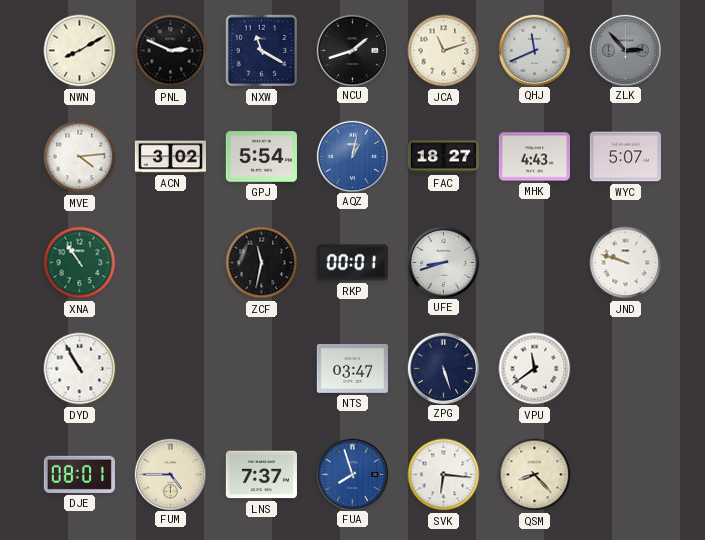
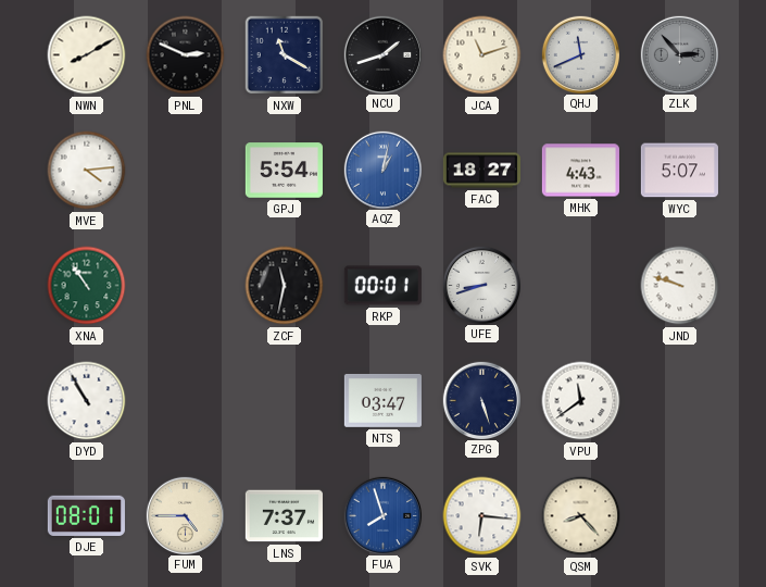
ACN: 3:02 -> none (170, 157)
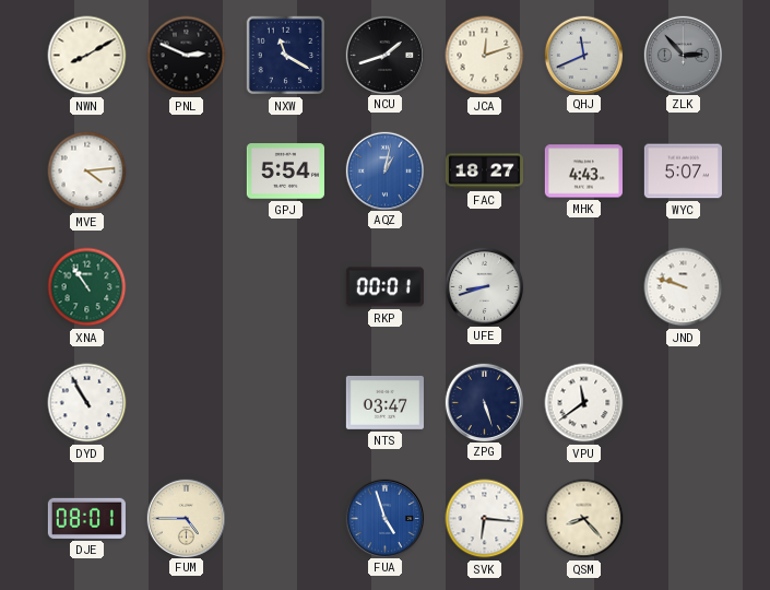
JCA: 11:12 -> 12:12 (485, 56)
ZCF: 11:32 -> none (285, 286)
LNS: 7:37 -> none (284, 516)
FUA: 7:57 -> 4:57 (384, 518)
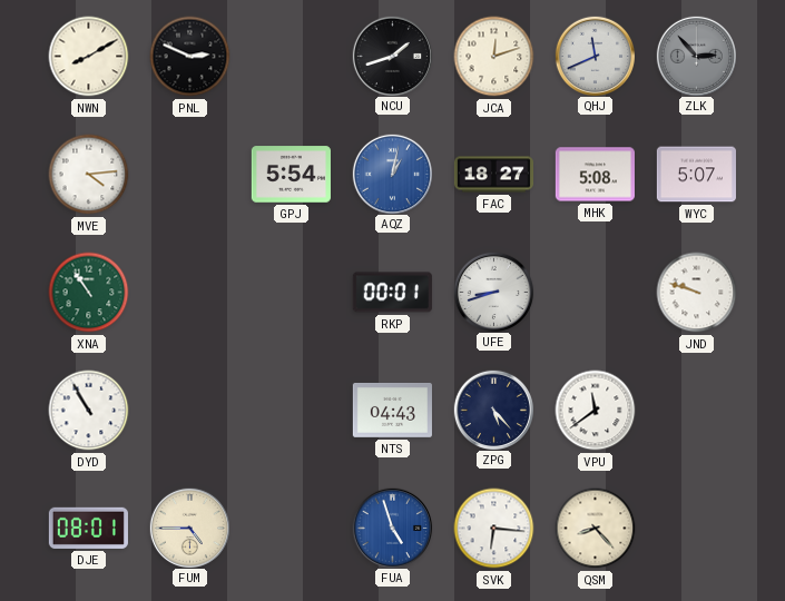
NXW: 11:20 -> none (286, 56)
MHK: 4:43 -> 5:08 (595, 175)
NTS: 03:47 -> 04:43 (392, 410)
ZPG: 5:27 -> 5:23 (493, 410)
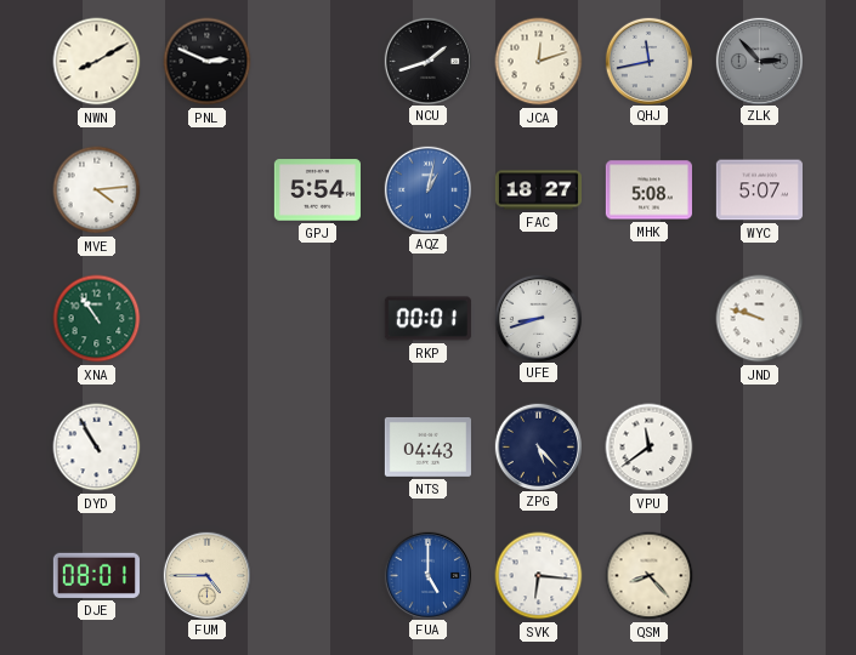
QHJ: 11:41 -> 11:43 (648, 61)
FUA: 4:57 -> 5:00 (427, 575)
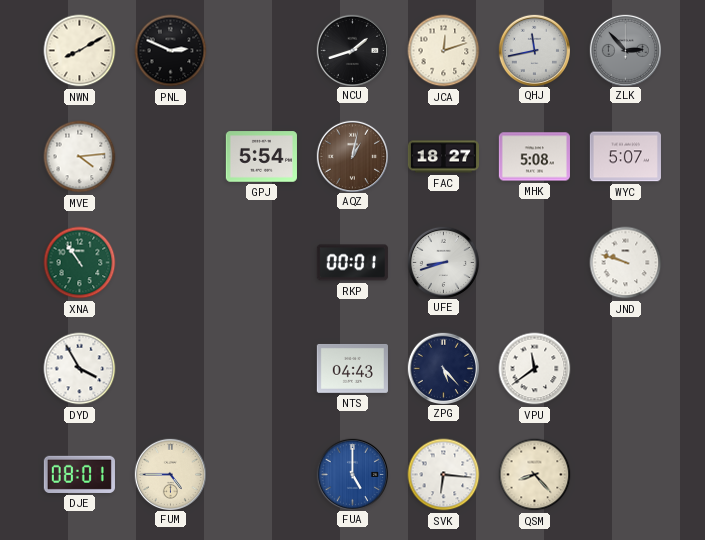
AQZ dial: blue -> brown (352, 156)
DYD: 10:55 -> 3:55 (80, 369)
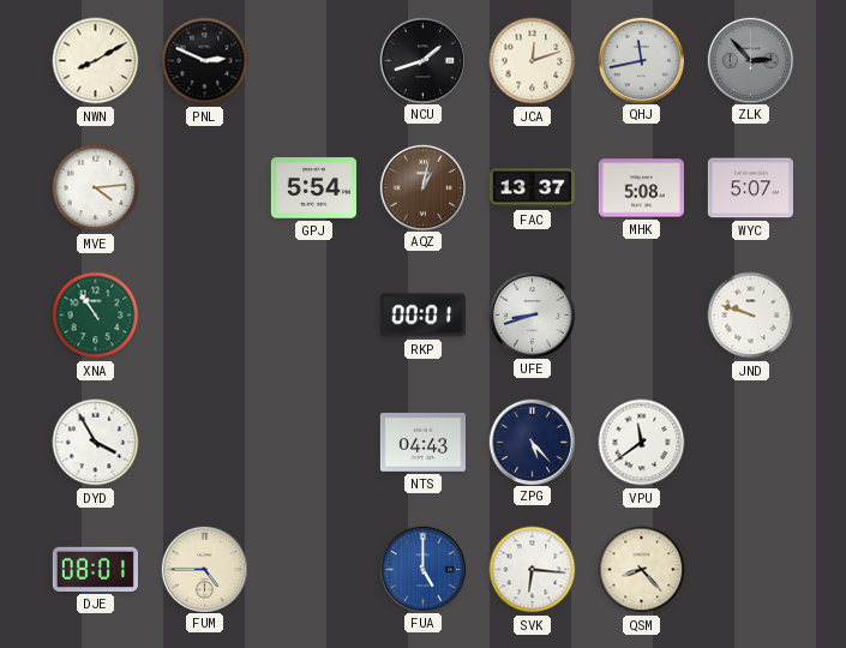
FAC: 18:27 -> 13:37 (532, 188)
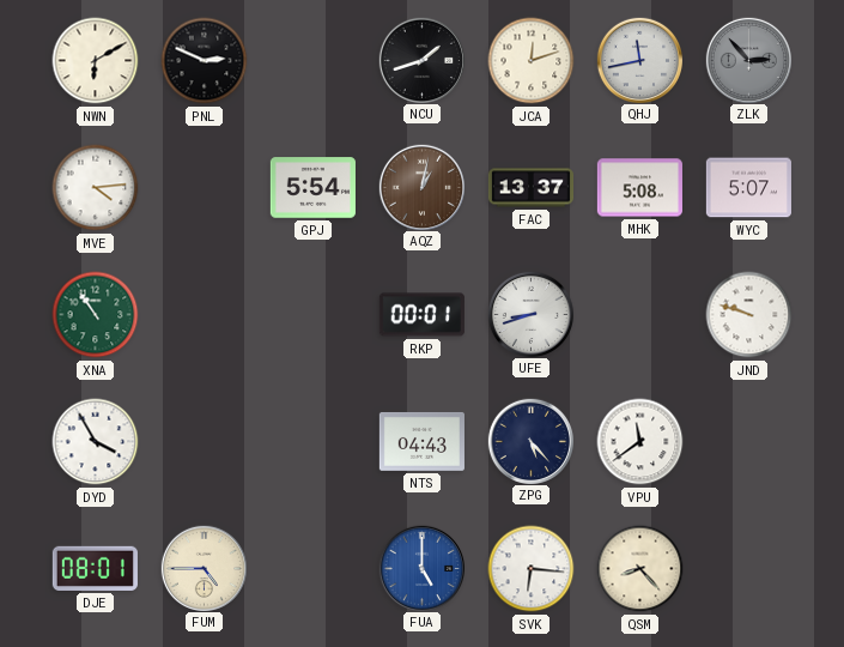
NWN: 8:10 -> 6:10 (96, 61)
